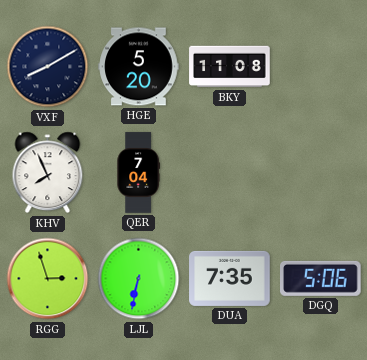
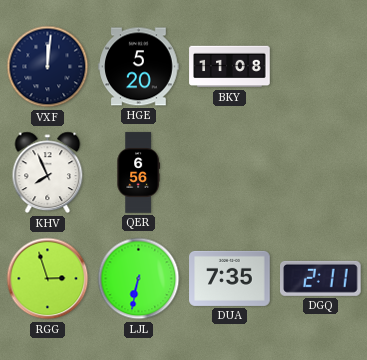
VXF: 8:10 -> 12:01 (48, 67)
QER: 7:04 -> 6:56 (138, 173)
DGQ: 5:06 -> 2:11 (321, 278)
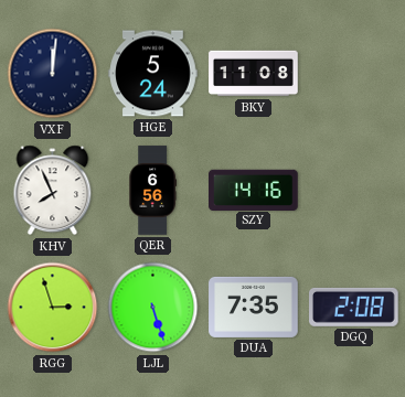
HGE: 5:20 -> 5:24 (153, 74)
SZY: none -> 14:16 (254, 190)
LJL: 6:32 -> 5:27 (153, 308)
DGQ: 2:11 -> 2:08 (354, 307)
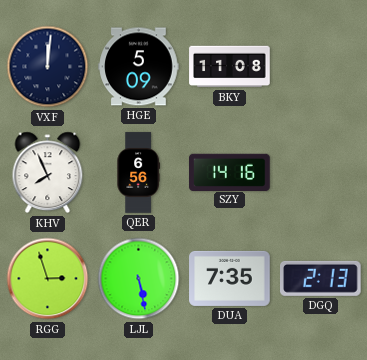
HGE: 5:24 -> 5:09 (139, 67)
LJL: 5:27 -> 5:28 (139, 279)
DGQ: 2:08 -> 2:13 (321, 278)
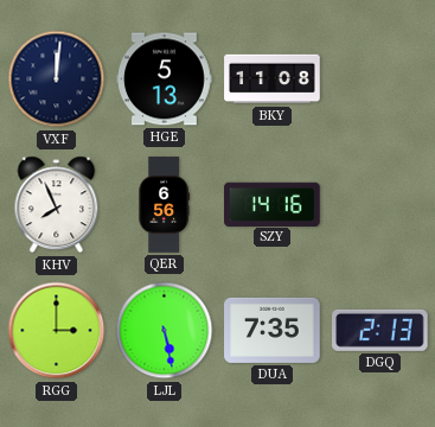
HGE: 5:09 -> 5:13 (165, 79)
RGG: 2:57 -> 3:00 (57, 331)
